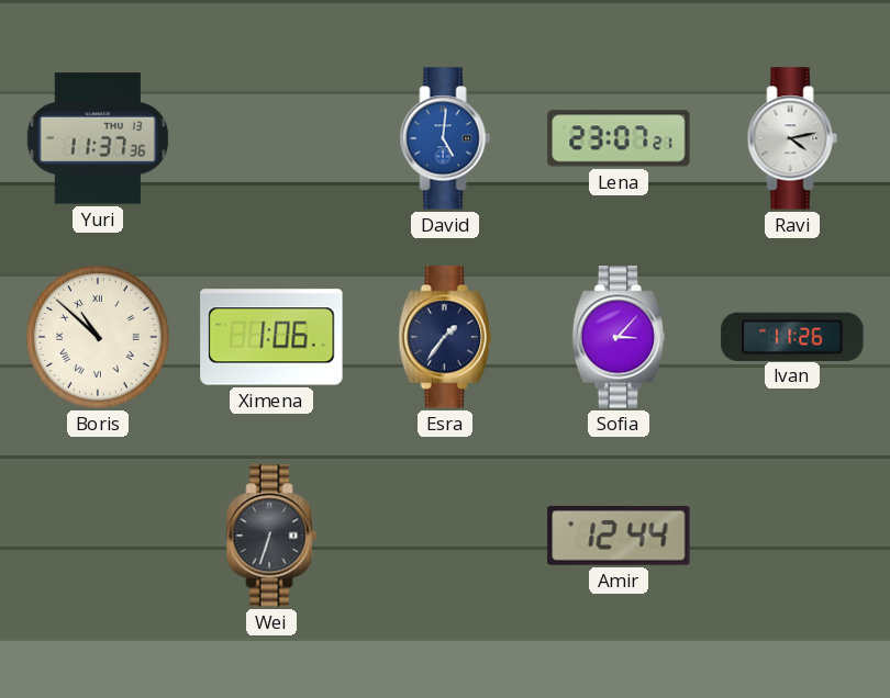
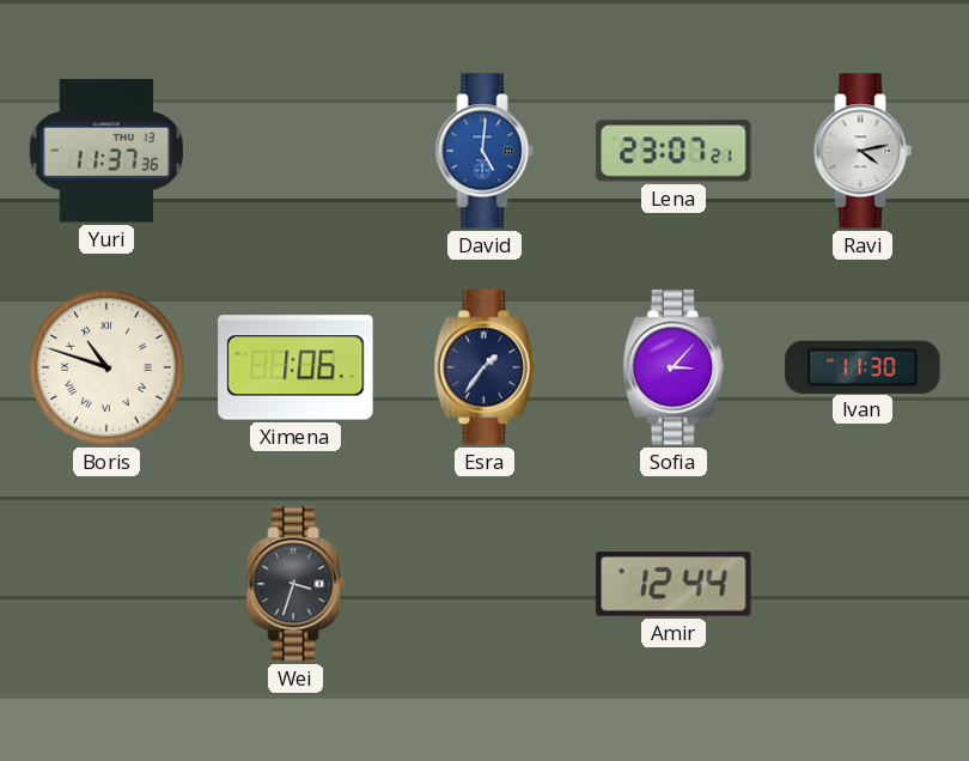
Boris: 10:52 -> 10:48 (106, 367)
Ivan: 11:26 -> 11:30 (863, 366)
Wei: 6:33 -> 3:33 (295, 584)
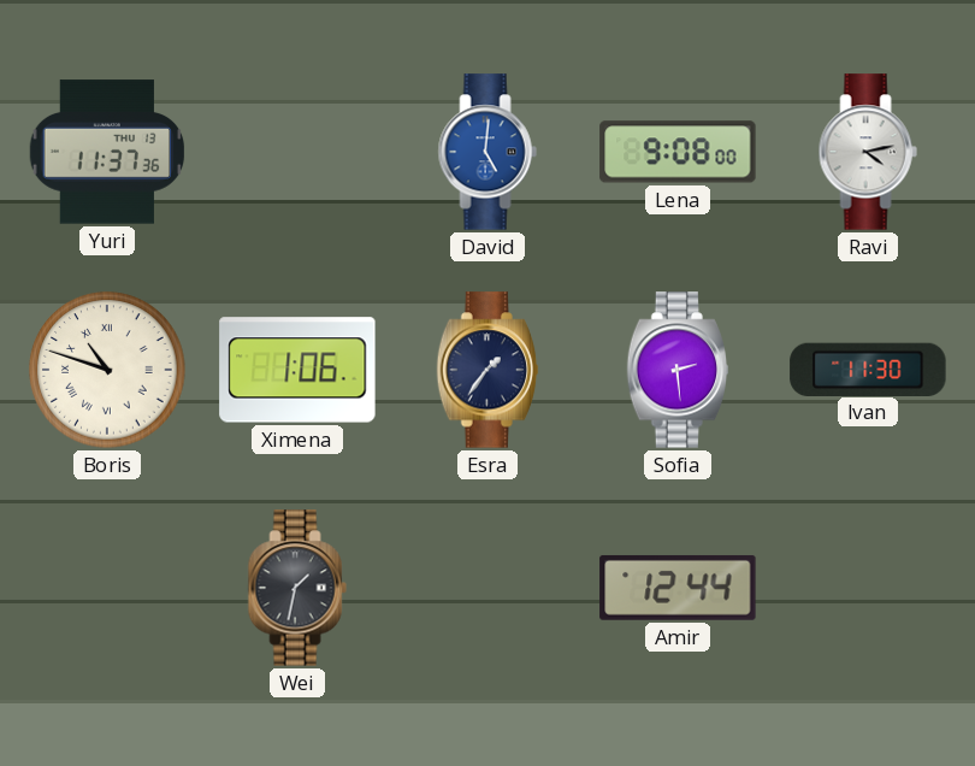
Lena: 23:07 -> 9:08 (678, 152)
Sofia: 3:07 -> 2:29 (678, 370)
Wei: 3:33 -> 1:32 (297, 588)
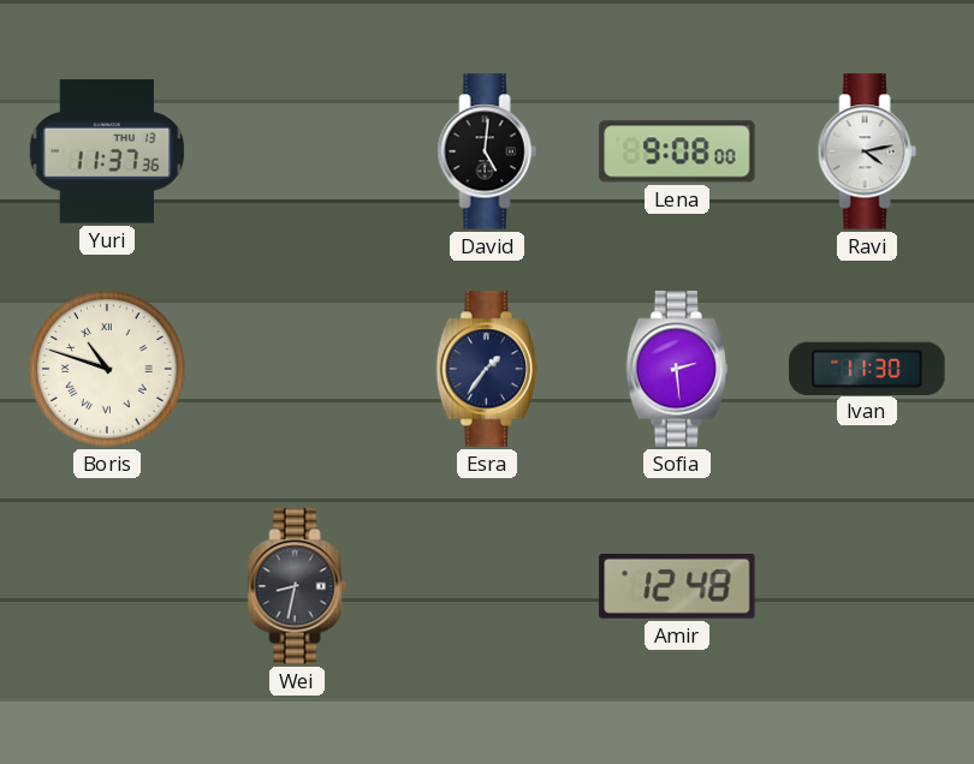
David dial: blue -> black (487, 151)
Ximena: 1:06 -> none (297, 370)
Wei: 1:32 -> 8:32 (297, 586)
Amir: 12:44 -> 12:48 (677, 586)
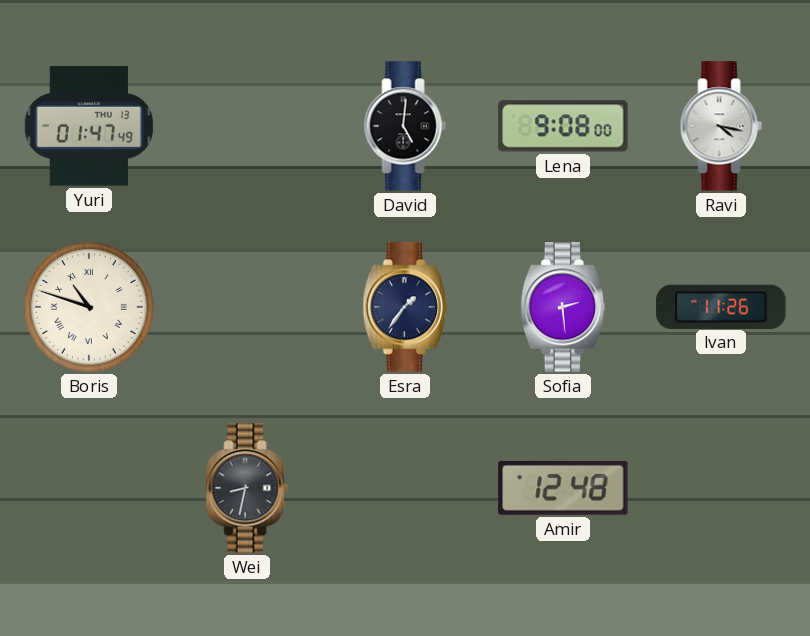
Yuri: 11:37 -> 01:47 (89, 126)
Ravi: 4:13 -> 4:17 (721, 126)
Ivan: 11:30 -> 11:26 (721, 306)
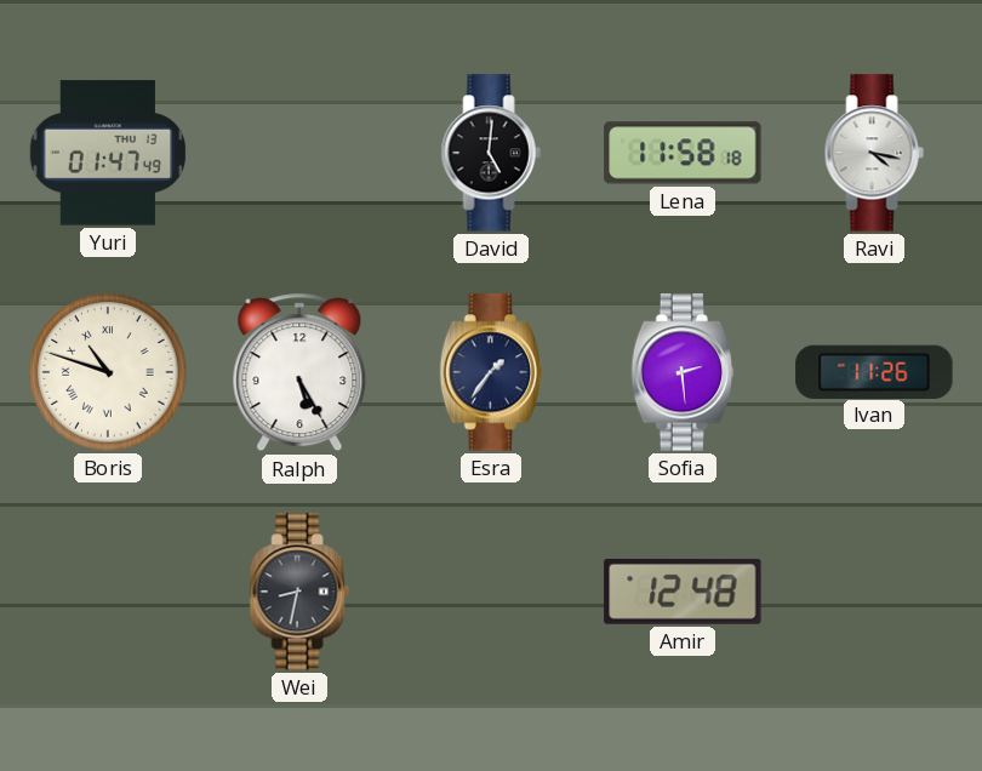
Lena: 9:08 -> 11:58 (683, 153)
Ralph: none -> 5:25 (299, 372)
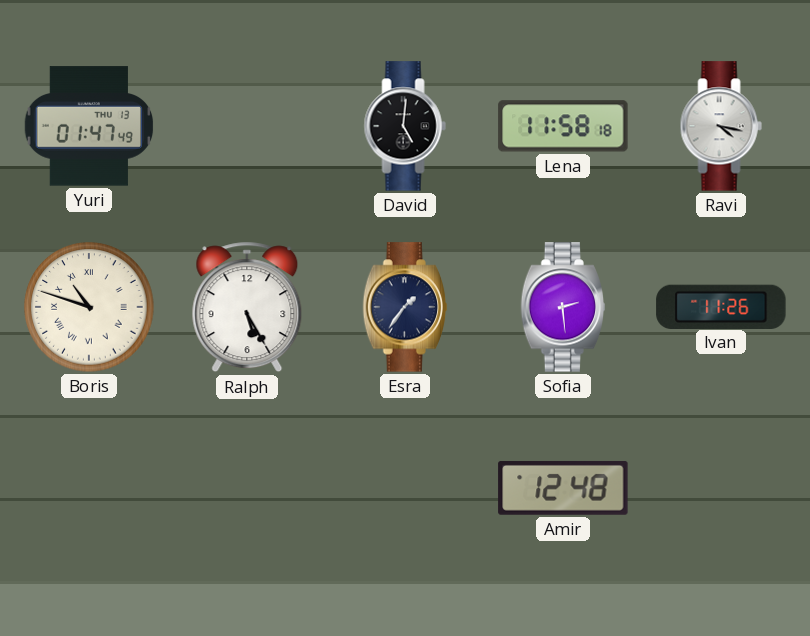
Wei: 8:32 -> none (299, 592)
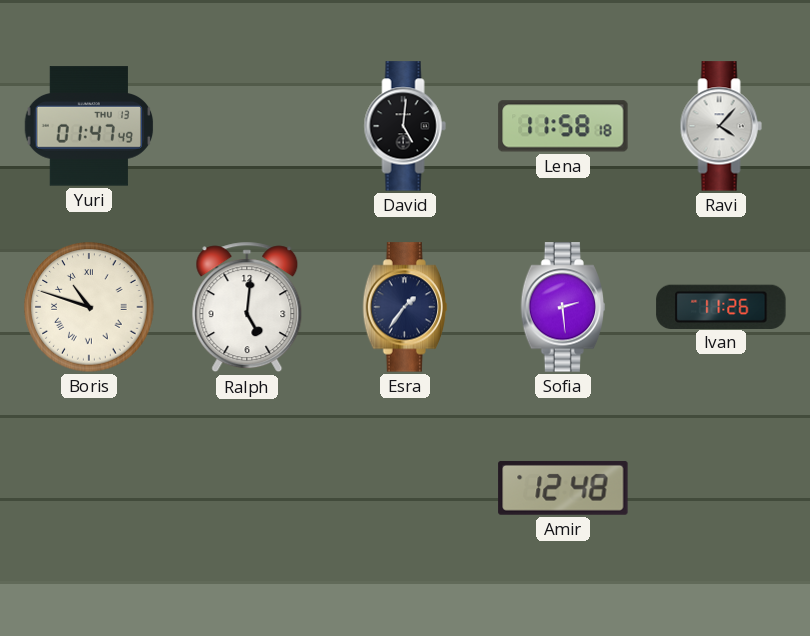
Ravi: 4:17 -> 4:07 (721, 126)
Ralph: 5:25 -> 5:01 (247, 307)
